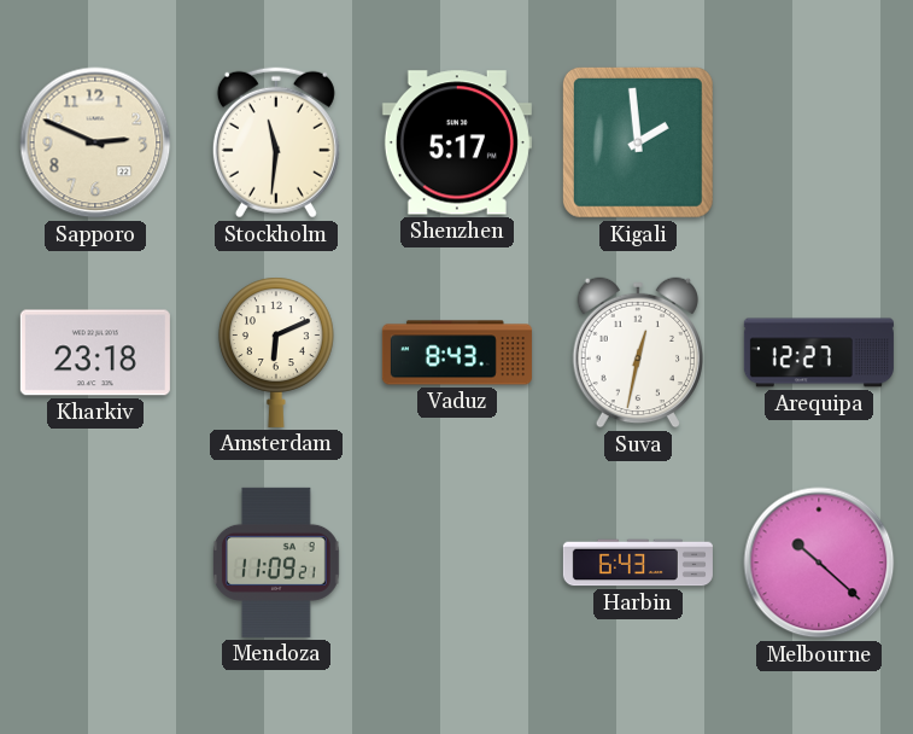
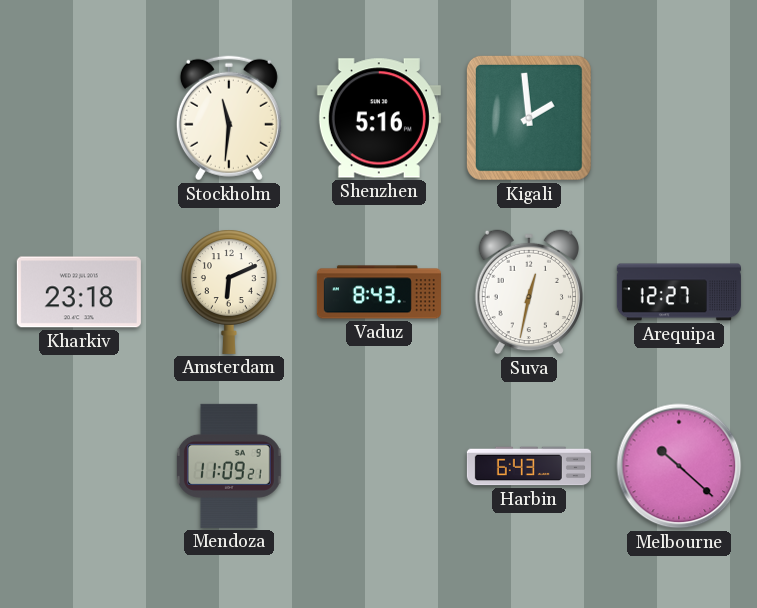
Sapporo: 2:49 -> none (95, 142)
Shenzhen: 5:17 -> 5:16 (379, 118)
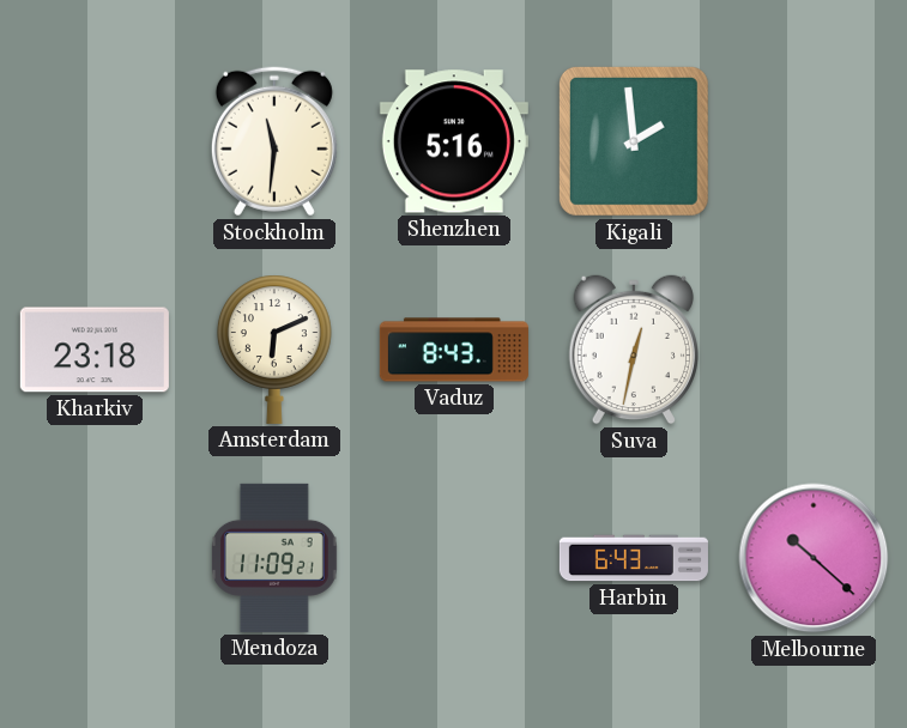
Arequipa: 12:27 -> none (679, 292)
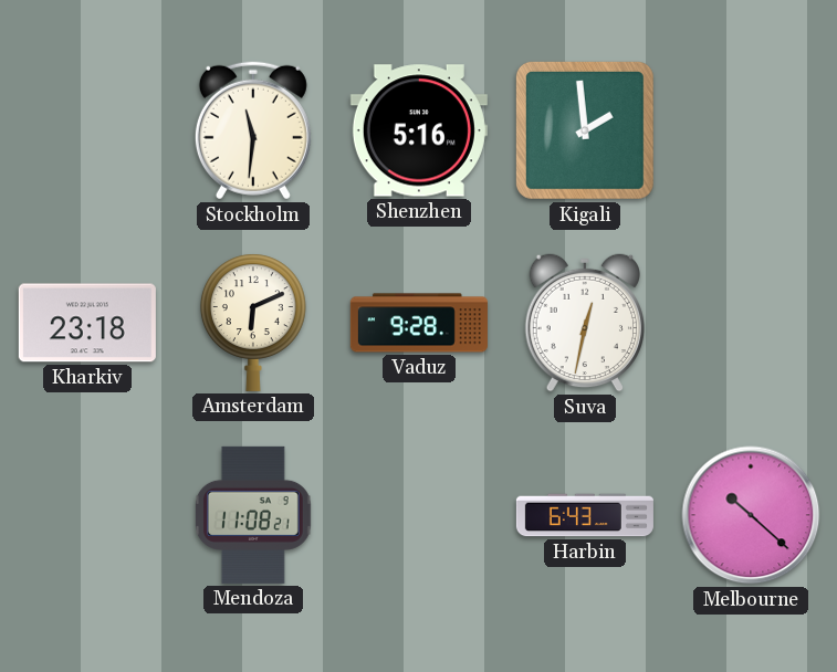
Vaduz: 8:43 -> 9:28 (419, 323)
Mendoza: 11:09 -> 11:08 (254, 515)
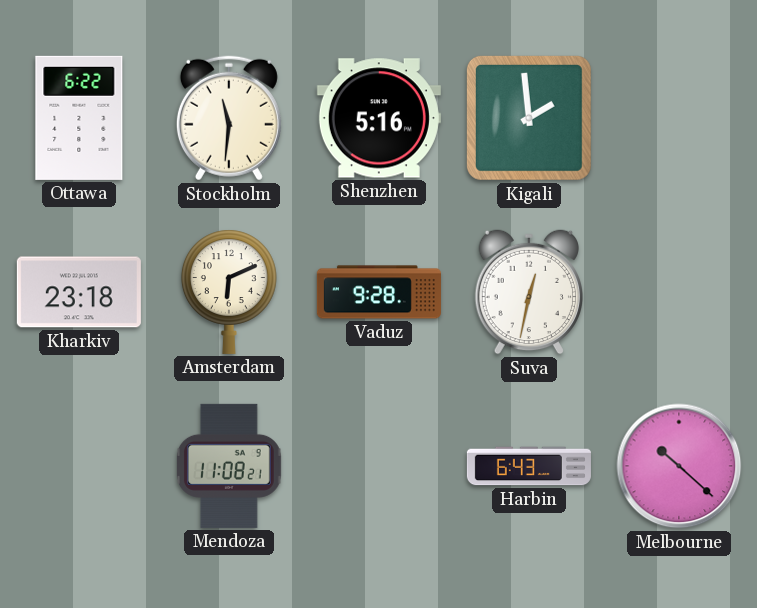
Ottawa: none -> 6:22 (79, 118)
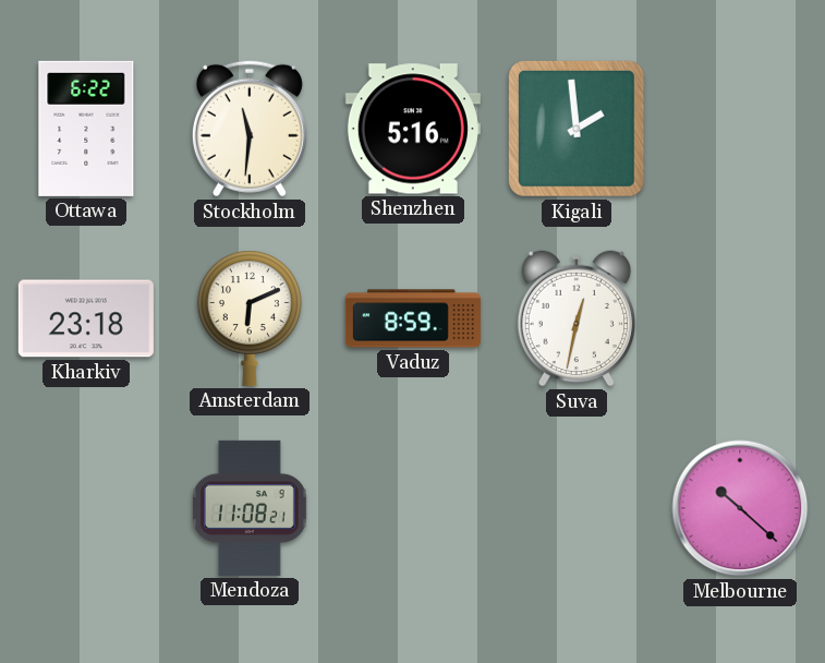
Vaduz: 9:28 -> 8:59 (413, 318)
Harbin: 6:43 -> none (529, 466)
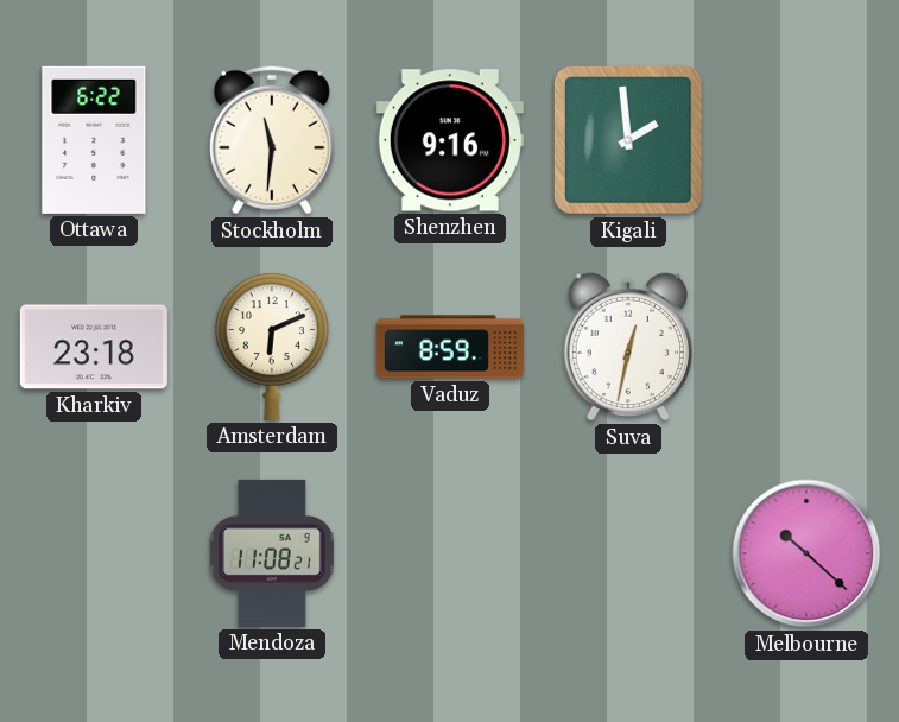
Shenzhen: 5:16 -> 9:16 (450, 140)
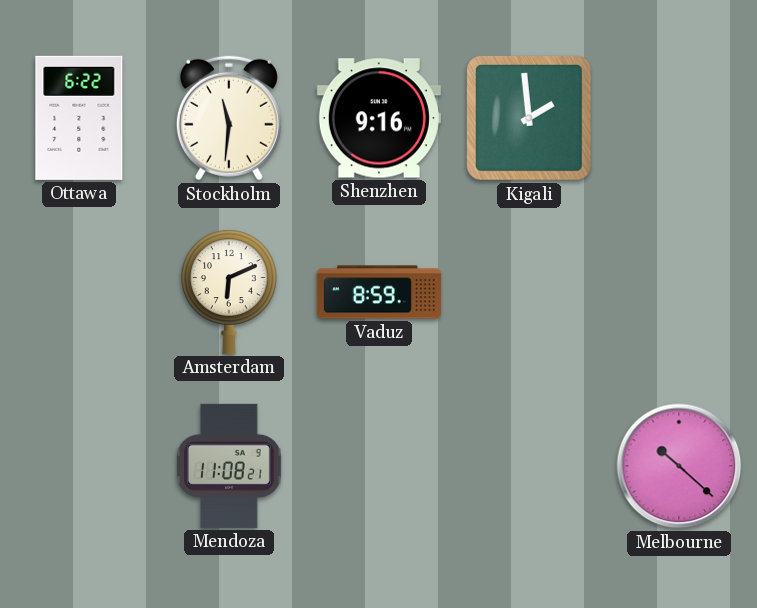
Kharkiv: 23:18 -> none (94, 347)
Suva: 12:32 -> none (627, 347)
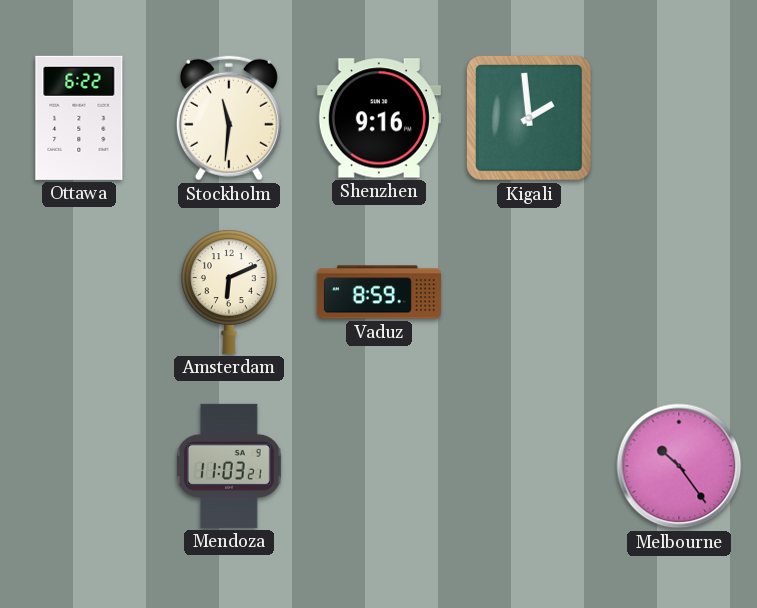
Mendoza: 11:08 -> 11:03 (230, 466)
Melbourne: 10:22 -> 10:24 (679, 466)
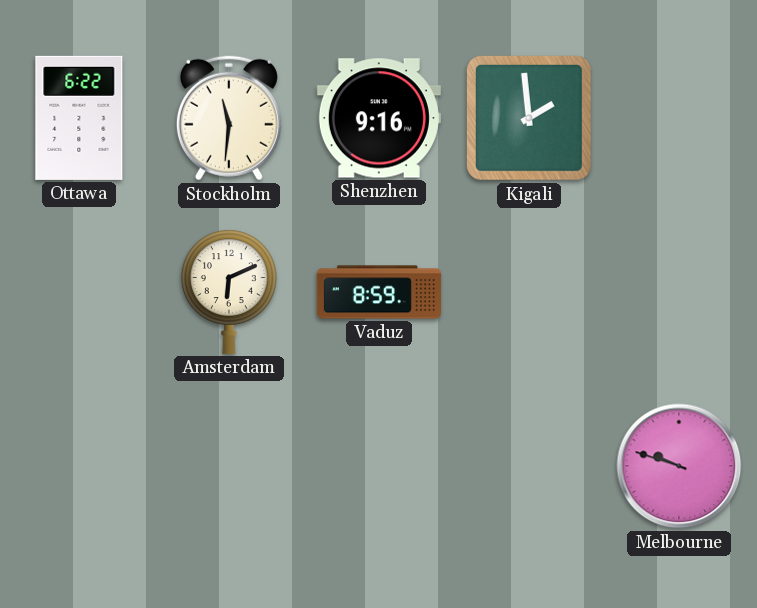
Mendoza: 11:03 -> none (230, 466)
Melbourne: 10:24 -> 9:48 (679, 466)
